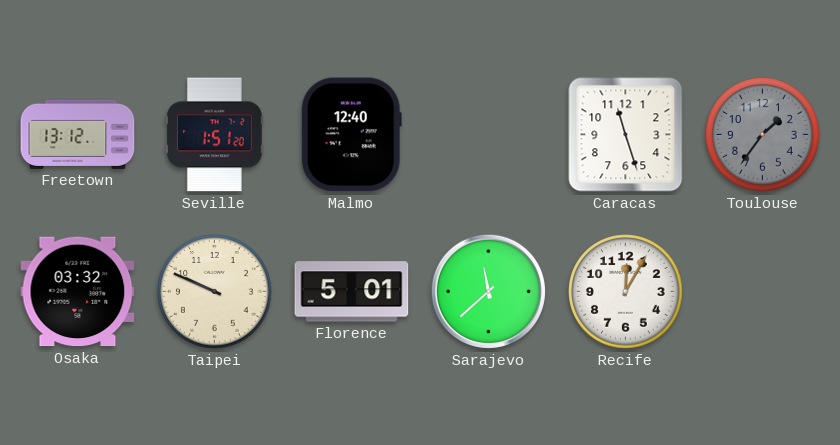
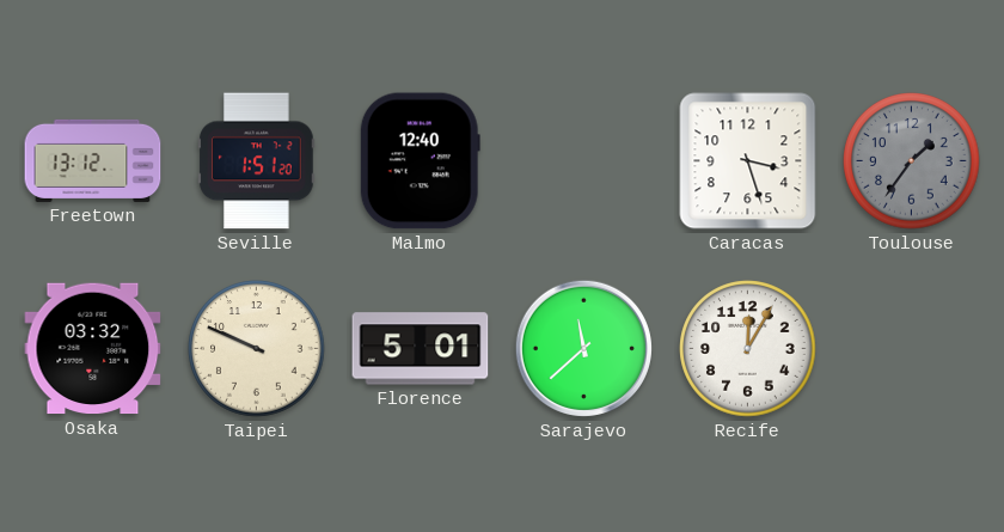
Caracas: 11:27 -> 3:27 (748, 161)
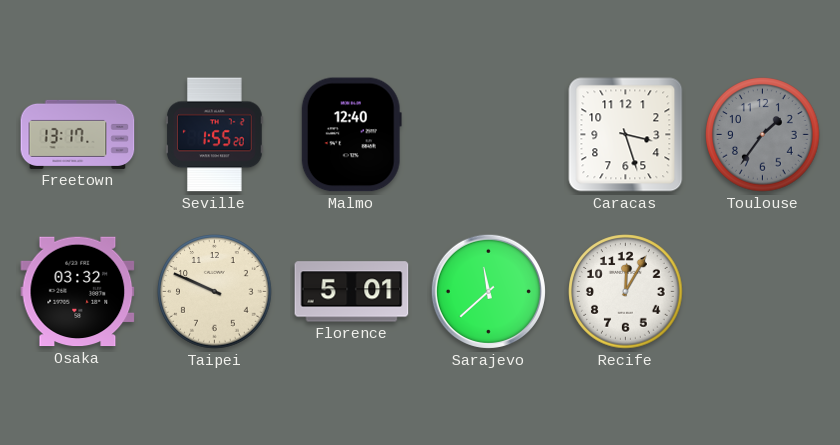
Freetown: 13:12 -> 13:17 (78, 134)
Seville: 1:51 -> 1:55 (215, 135)
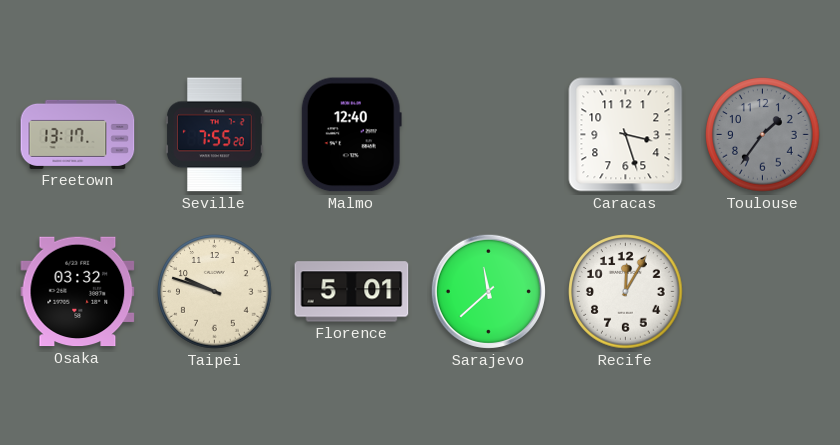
Seville: 1:55 -> 7:55 (215, 135)
Taipei: 9:49 -> 9:48 (215, 292)
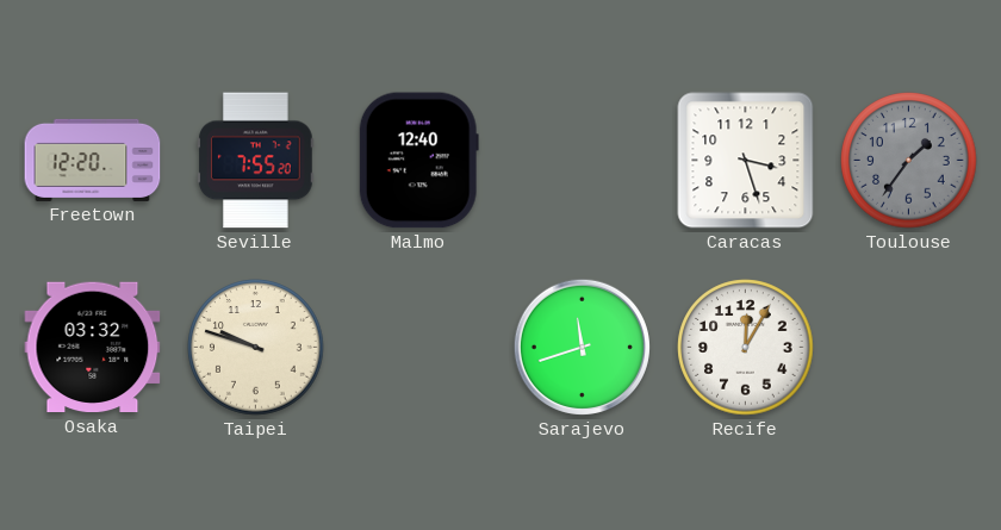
Freetown: 13:17 -> 12:20 (93, 160)
Florence: 5:01 -> none (352, 292)
Sarajevo: 11:38 -> 11:42 (582, 347)
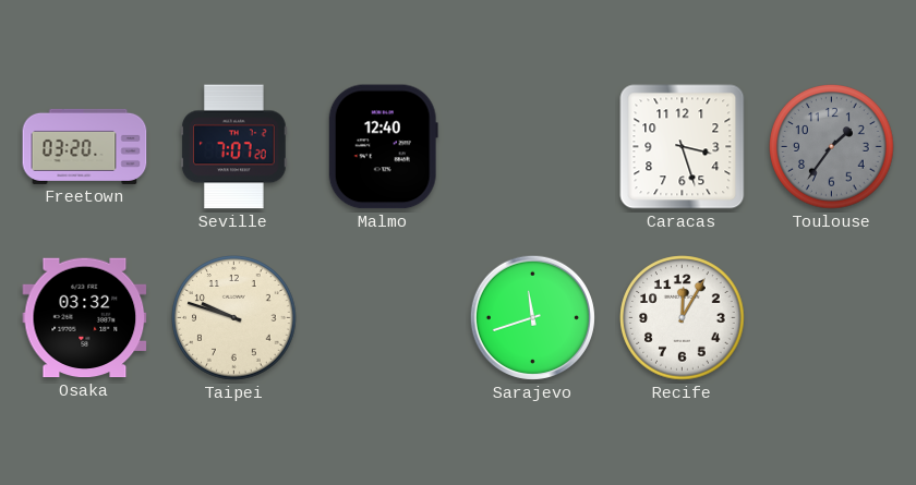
Freetown: 12:20 -> 03:20 (85, 146)
Seville: 7:55 -> 7:07 (234, 147)
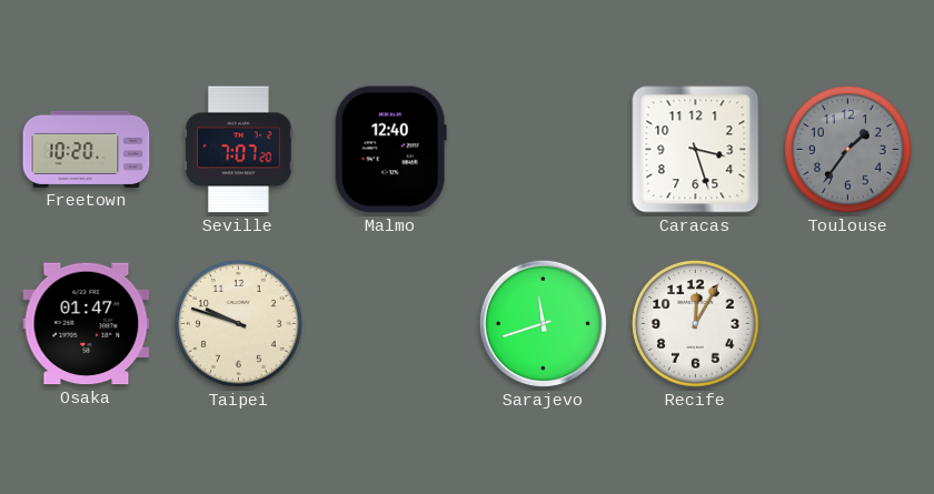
Freetown: 03:20 -> 10:20 (87, 149)
Osaka: 03:32 -> 01:47 (87, 324)
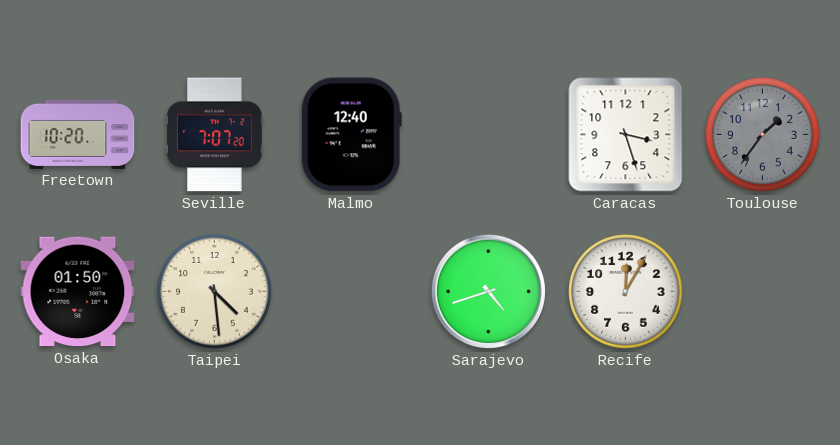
Osaka: 01:47 -> 01:50 (78, 292)
Taipei: 9:48 -> 4:29 (215, 292)
Sarajevo: 11:42 -> 4:42 (488, 291)
